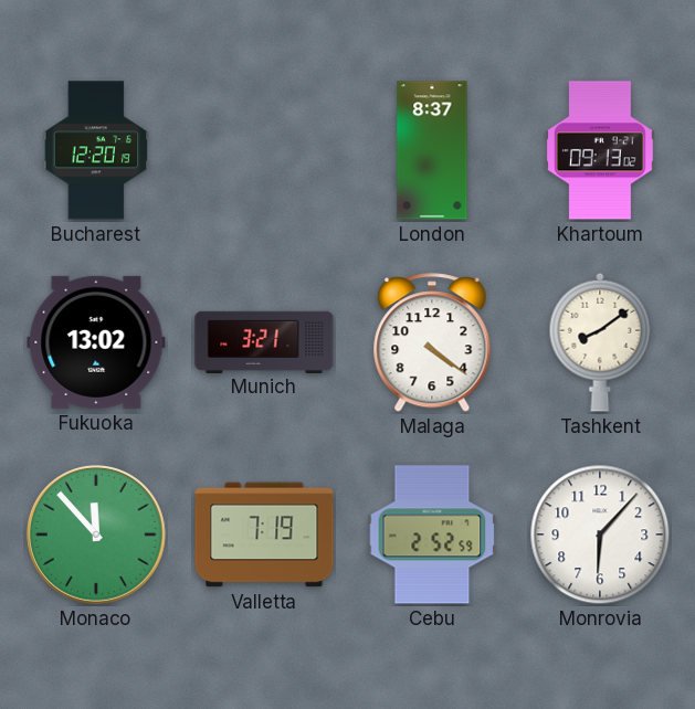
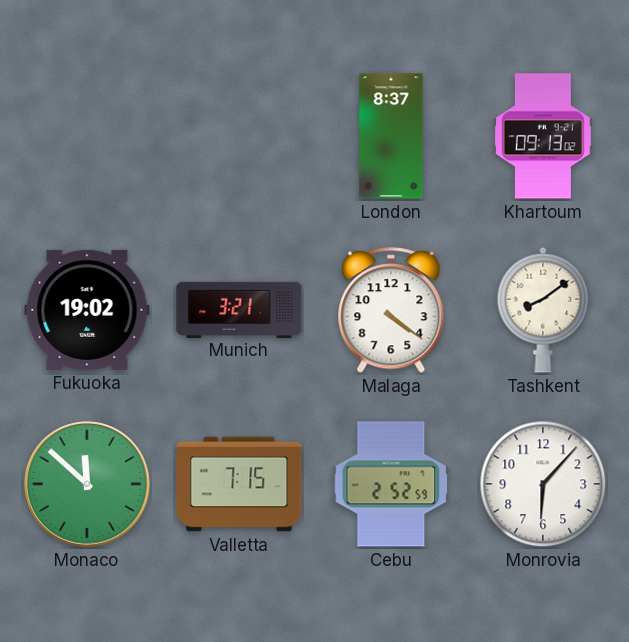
Bucharest: 12:20 -> none (96, 150)
Fukuoka: 13:02 -> 19:02 (87, 310)
Monaco: 11:53 -> 11:52 (87, 484)
Valletta: 7:19 -> 7:15 (239, 484)
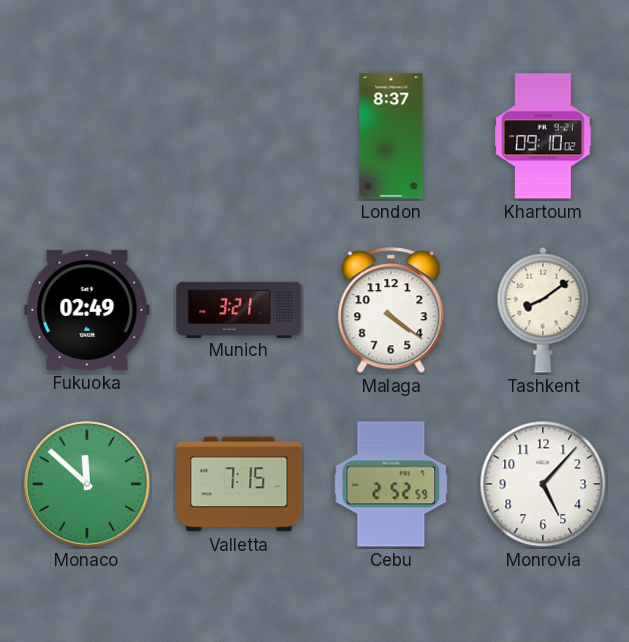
Khartoum: 09:13 -> 09:10 (543, 136)
Fukuoka: 19:02 -> 02:49 (87, 310)
Monrovia: 6:07 -> 5:07 (543, 484)
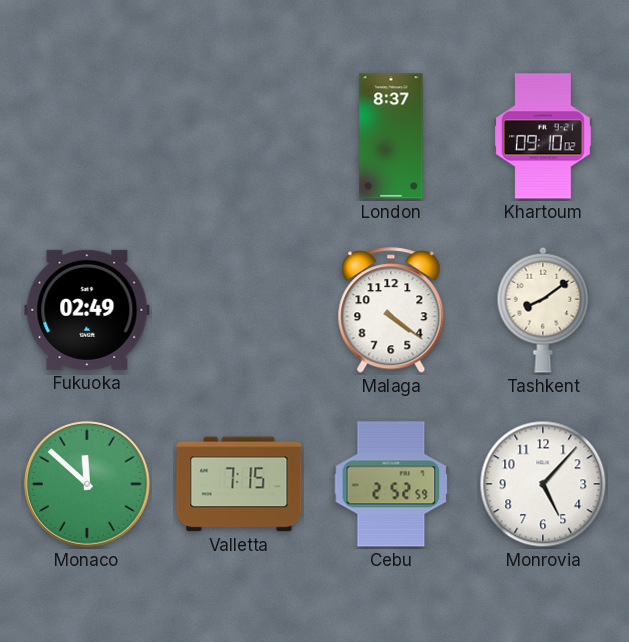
Munich: 3:21 -> none (239, 309)
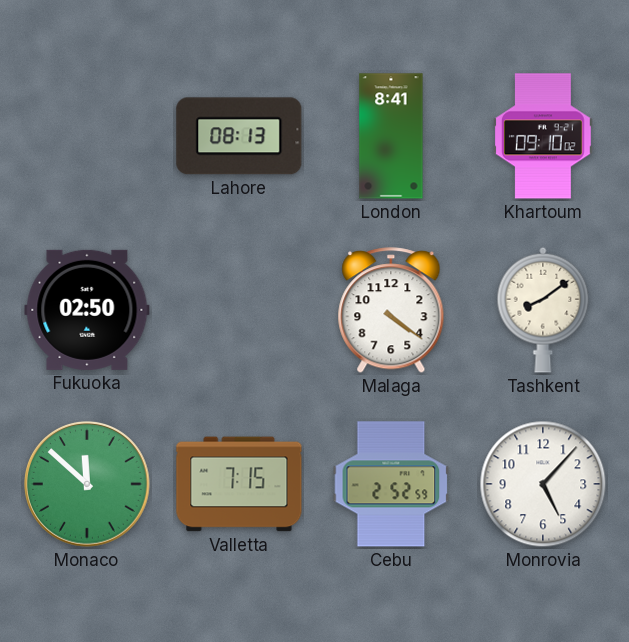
Lahore: none -> 08:13 (239, 136)
London: 8:37 -> 8:41 (391, 136)
Fukuoka: 02:49 -> 02:50 (87, 310)
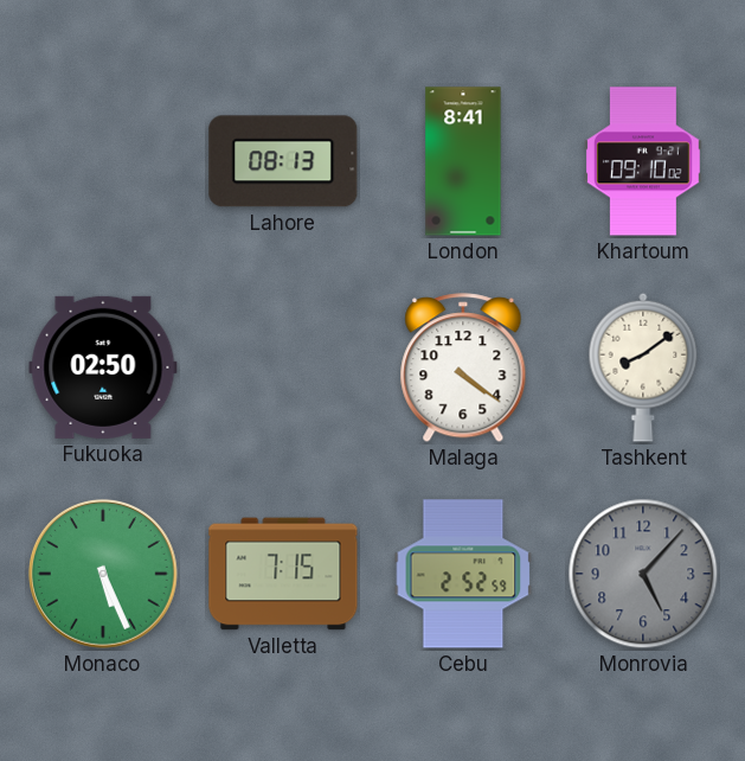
Monaco: 11:52 -> 5:26 (103, 574)
Monrovia dial: white -> grey (643, 574)
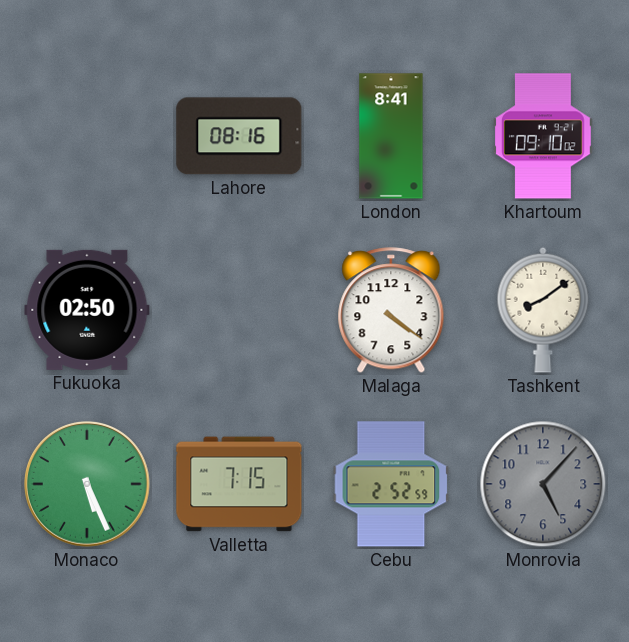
Lahore: 08:13 -> 08:16 (239, 136)
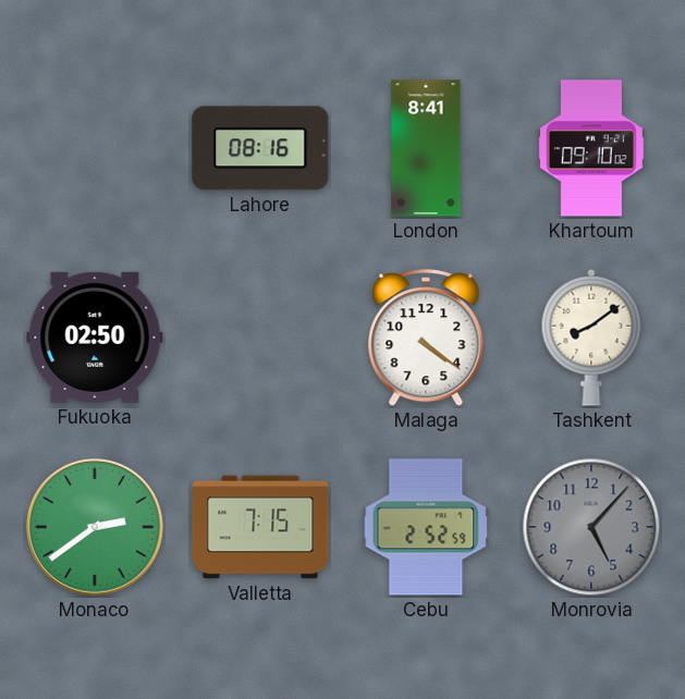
Monaco: 5:26 -> 2:39 (95, 527)
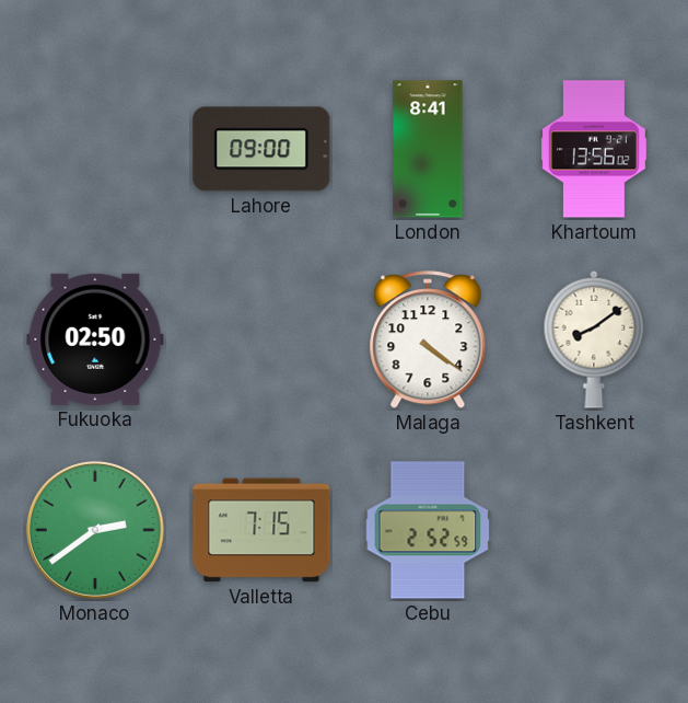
Lahore: 08:16 -> 09:00 (261, 149)
Khartoum: 09:10 -> 13:56 (594, 149)
Monrovia: 5:07 -> none (591, 527)
